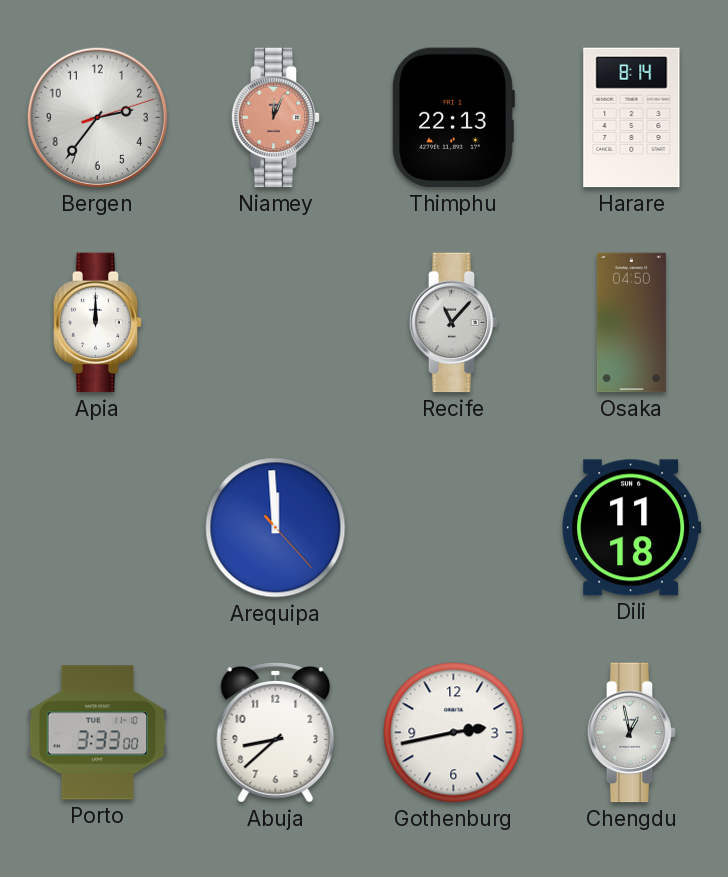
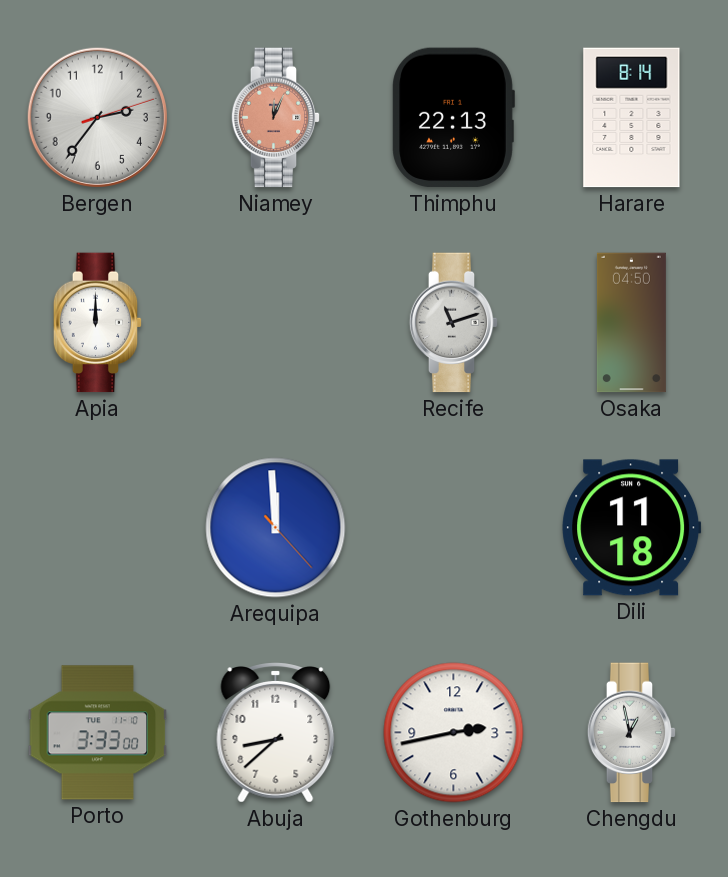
Recife: 11:07 -> 11:12 (454, 323)
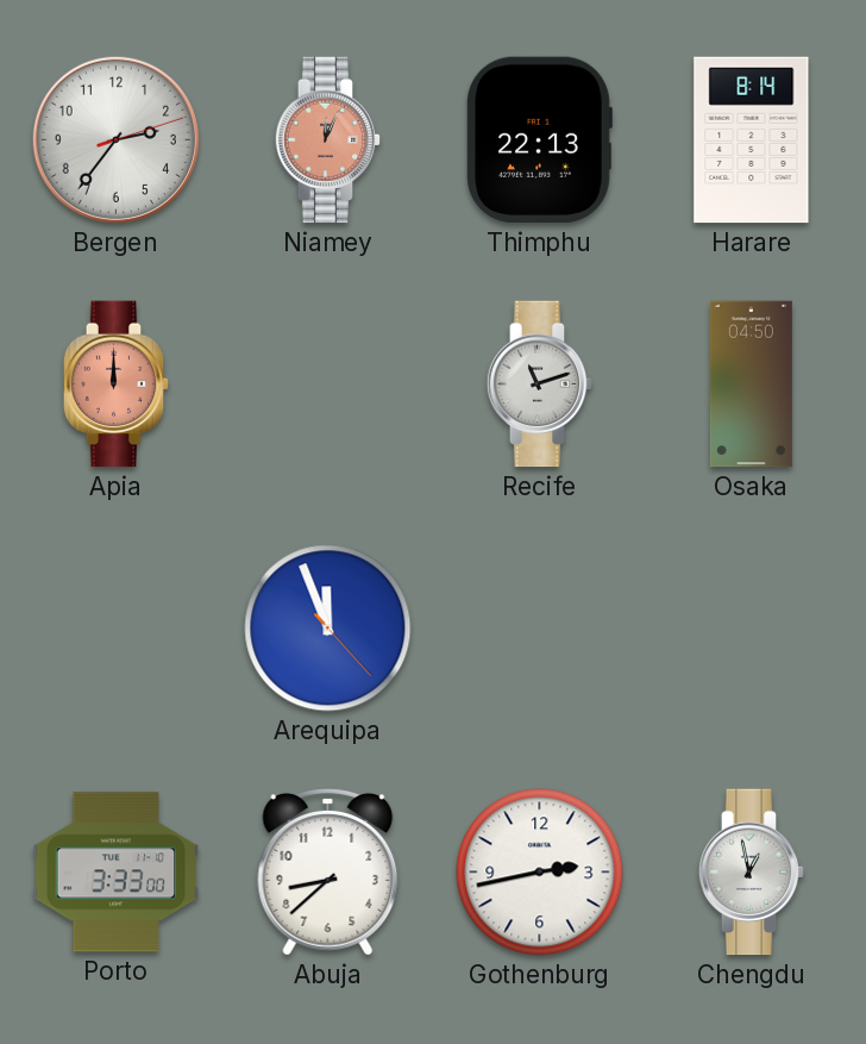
Apia dial: white -> salmon (117, 385)
Arequipa: 11:59 -> 11:56 (328, 629)
Dili: 11:18 -> none (632, 528)
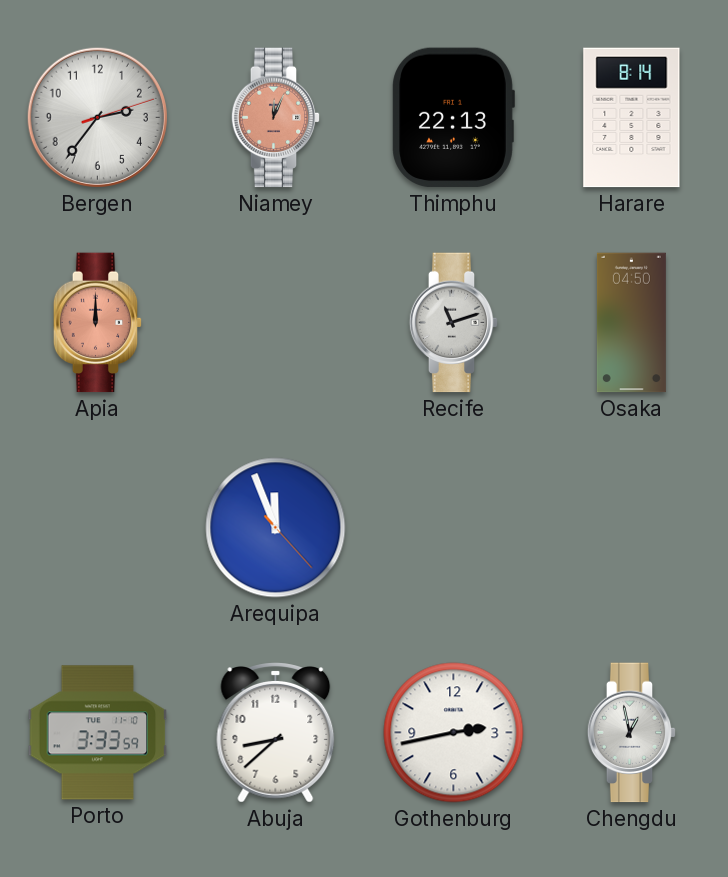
Porto: 3:33:00 -> 3:33:59 (98, 733)
